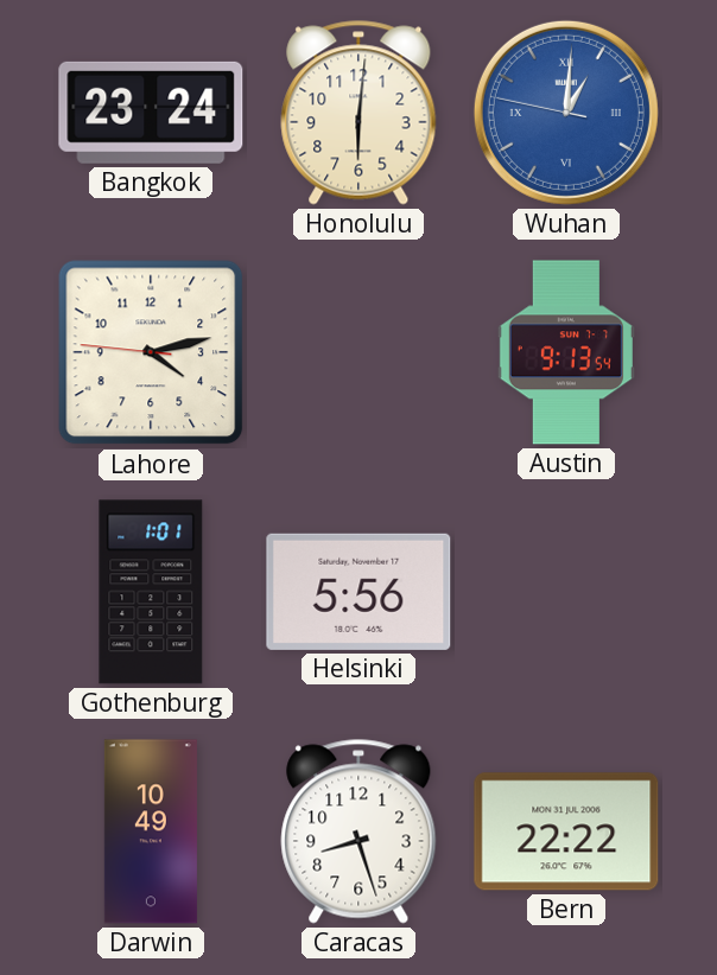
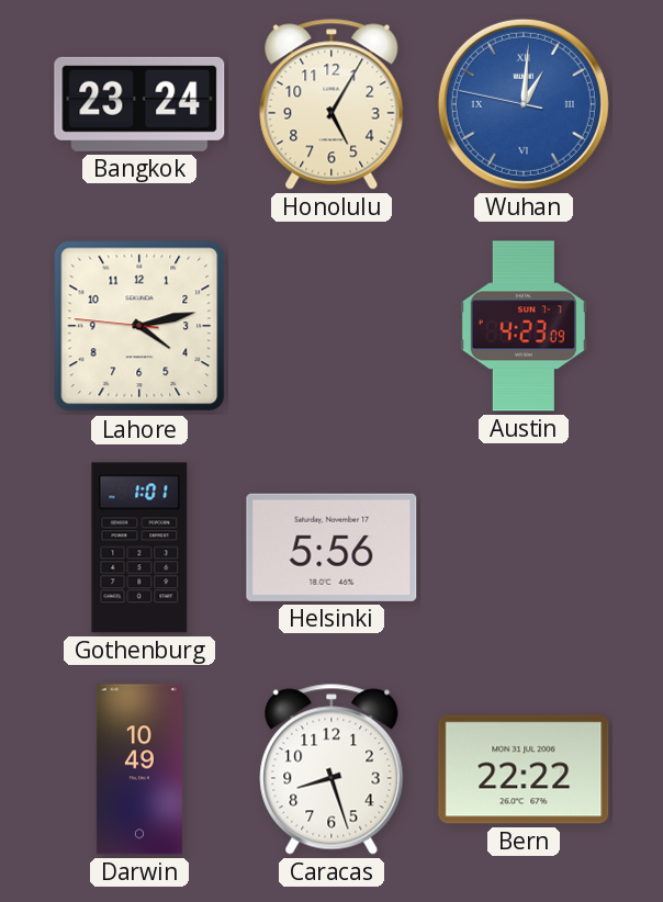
Honolulu: 6:01 -> 5:05 (332, 104)
Austin: 9:13 -> 4:23 (524, 326)
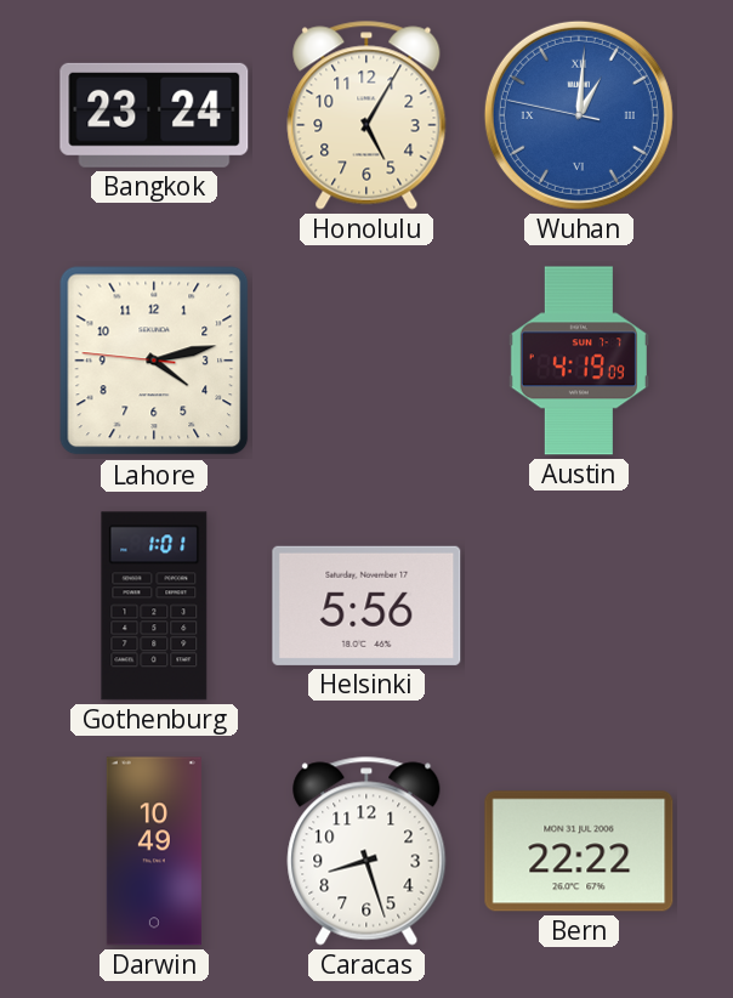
Austin: 4:23 -> 4:19 (579, 361)
